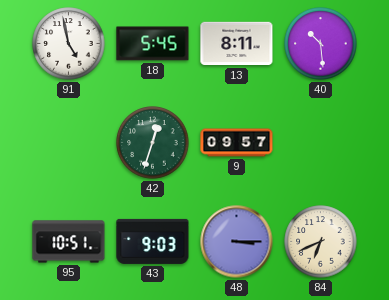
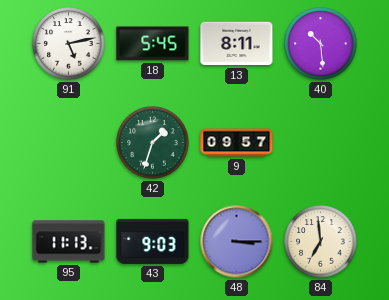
91: 4:58 -> 5:13 (69, 44)
42: 12:33 -> 1:33 (153, 143)
95: 10:51 -> 11:13 (69, 242)
84: 6:41 -> 6:59 (321, 242)
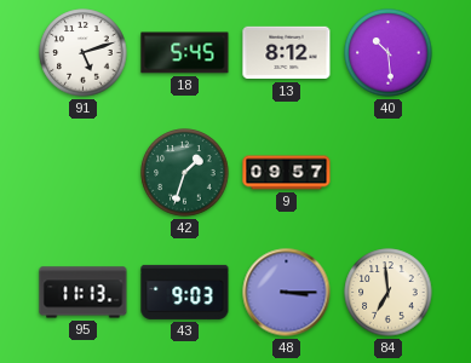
91: 5:13 -> 5:12 (84, 53)
13: 8:11 -> 8:12 (287, 53)
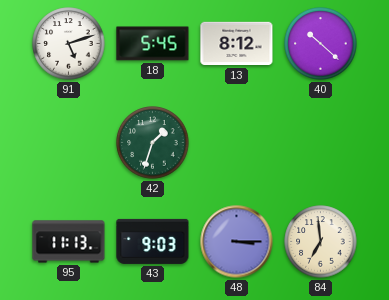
40: 10:29 -> 10:22 (321, 44)
9: 09:57 -> none (287, 173)
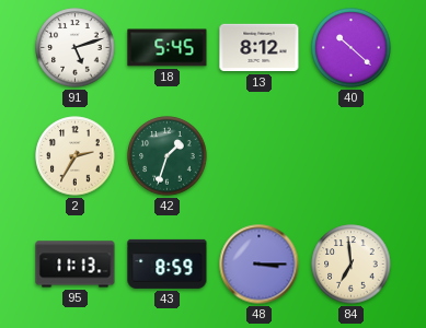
2: none -> 2:35 (76, 156)
43: 9:03 -> 8:59 (168, 263)
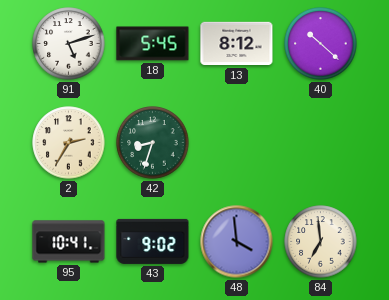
42: 1:33 -> 8:33 (153, 143)
95: 11:13 -> 10:41 (69, 242)
43: 8:59 -> 9:02 (153, 241)
48: 3:15 -> 3:59 (237, 242)
